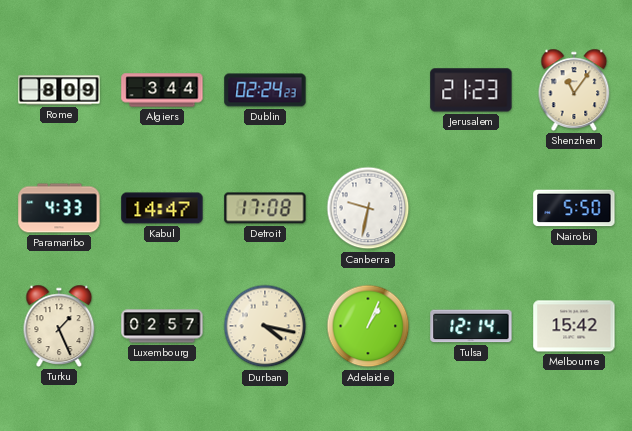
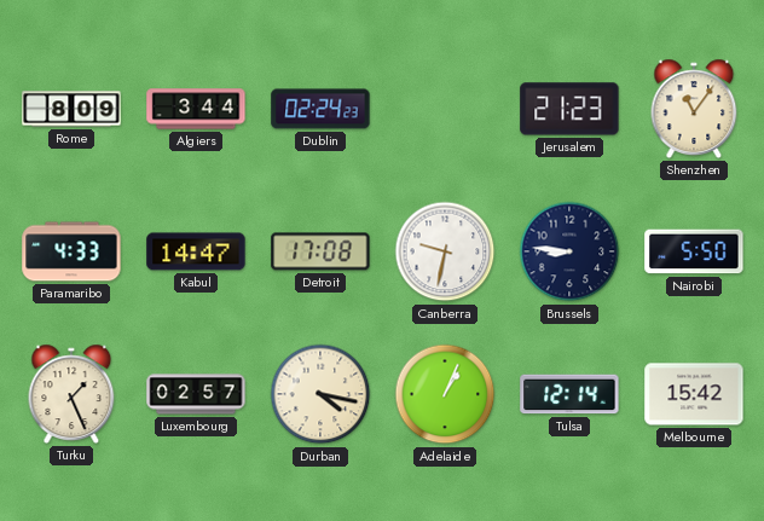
Brussels: none -> 8:46 (569, 251)
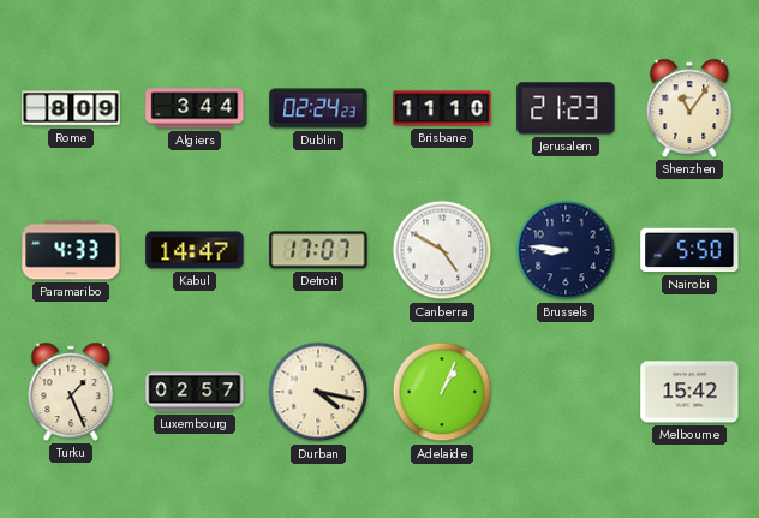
Brisbane: none -> 11:10 (442, 108)
Detroit: 17:08 -> 17:07 (318, 250)
Canberra: 9:32 -> 4:50 (442, 250)
Tulsa: 12:14 -> none (569, 394)
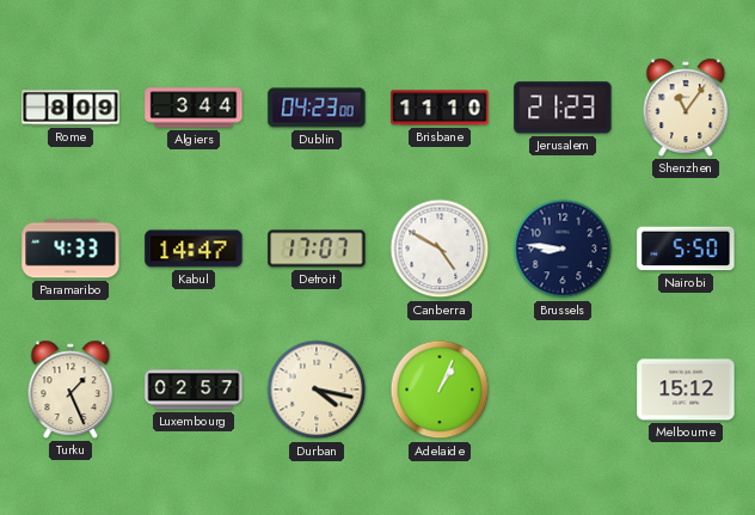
Dublin: 02:24 -> 04:23 (317, 108)
Melbourne: 15:42 -> 15:12 (686, 390)
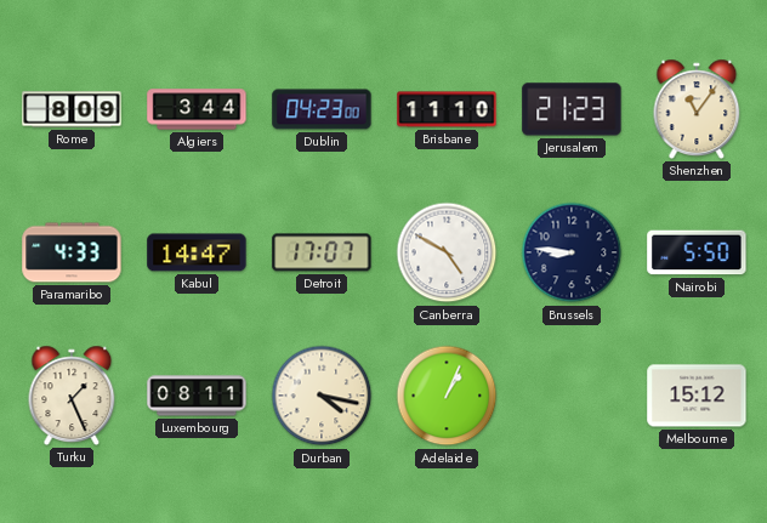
Luxembourg: 02:57 -> 08:11 (197, 396)
